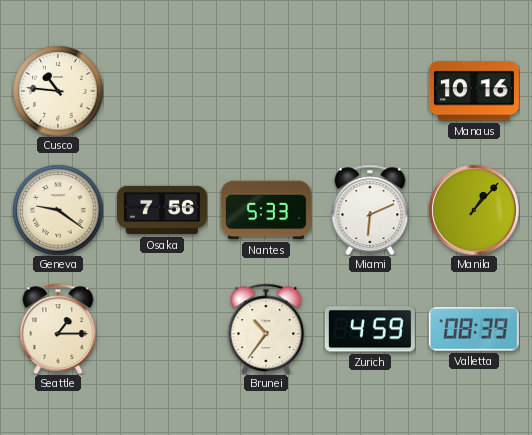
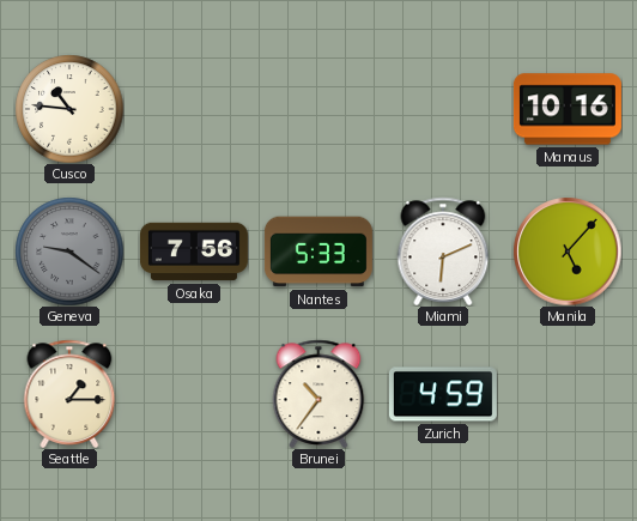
Geneva dial: cream -> grey (69, 252)
Manila: 1:07 -> 5:07 (568, 252)
Valletta: 08:39 -> none (474, 329)
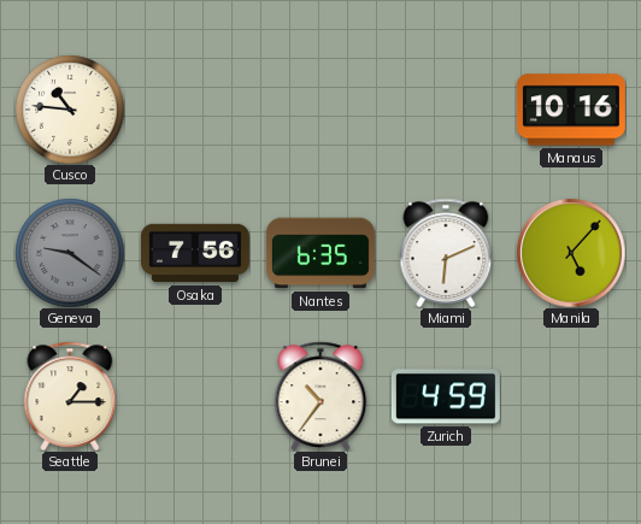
Nantes: 5:33 -> 6:35 (320, 253)
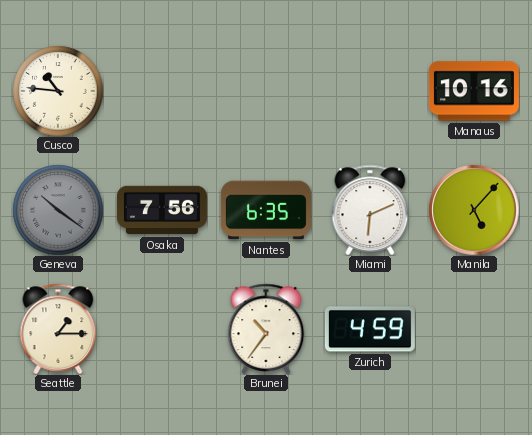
Geneva: 9:21 -> 10:21 (58, 210)
